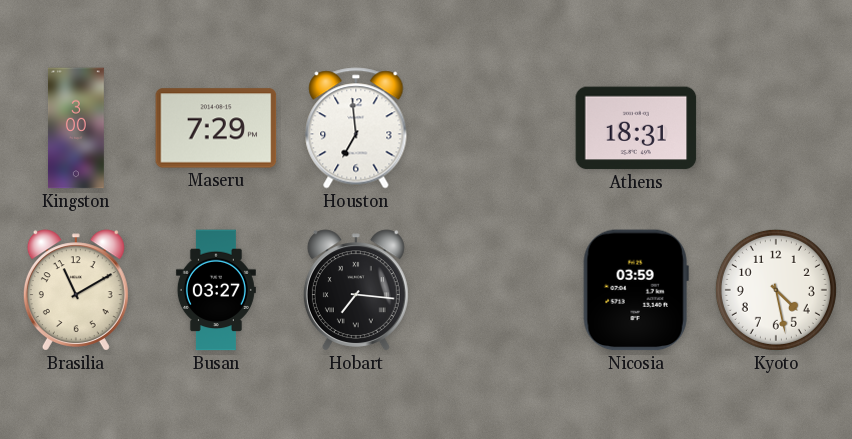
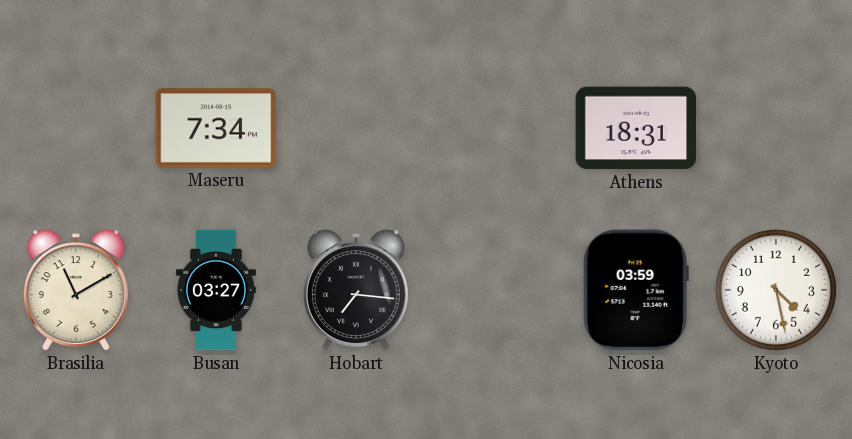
Kingston: 3:00 -> none (76, 128)
Maseru: 7:29 -> 7:34 (216, 128)
Houston: 6:59 -> none (356, 128)
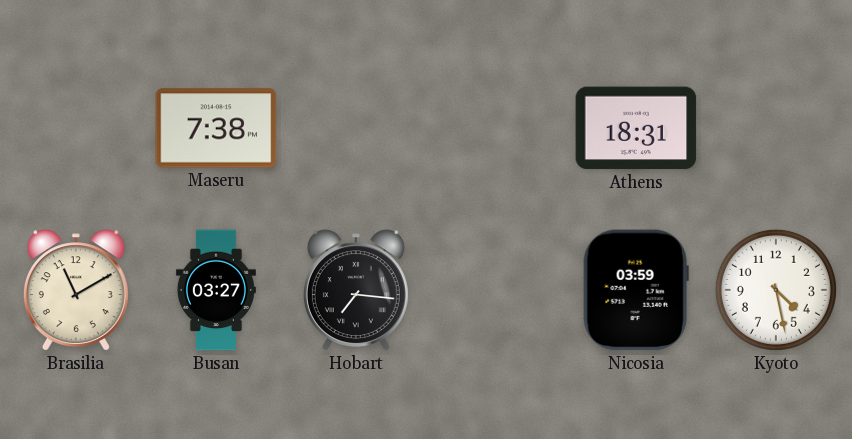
Maseru: 7:34 -> 7:38 (216, 128)
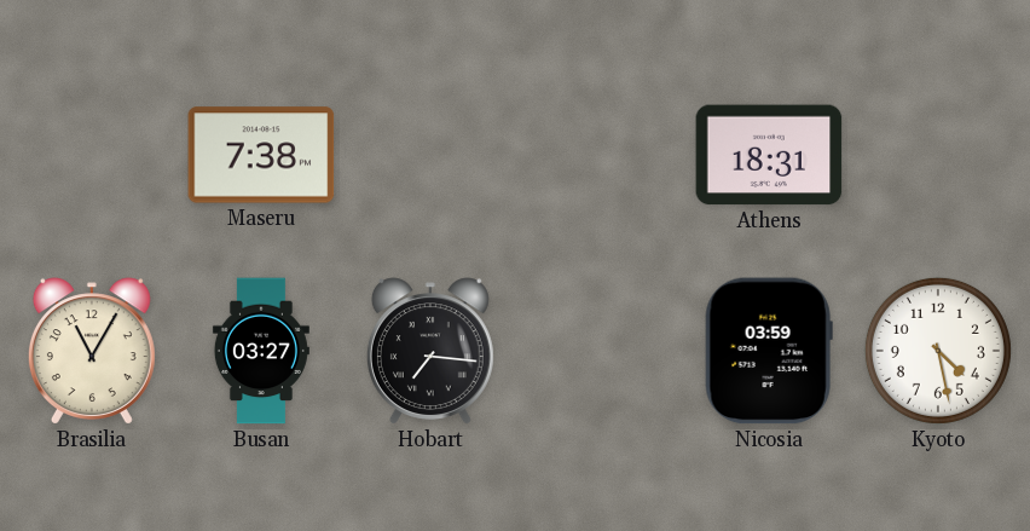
Brasilia: 11:10 -> 11:05 (92, 351)
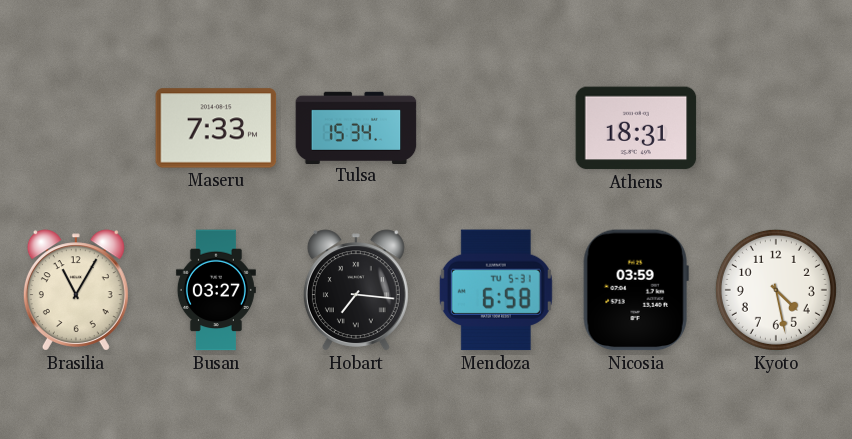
Maseru: 7:38 -> 7:33 (216, 128)
Tulsa: none -> 15:34 (356, 127)
Mendoza: none -> 6:58 (496, 290)
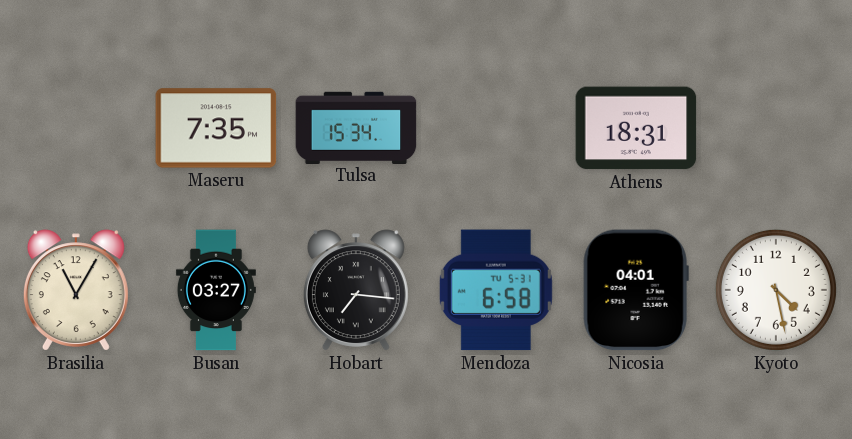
Maseru: 7:33 -> 7:35 (216, 128)
Nicosia: 03:59 -> 04:01 (636, 290)
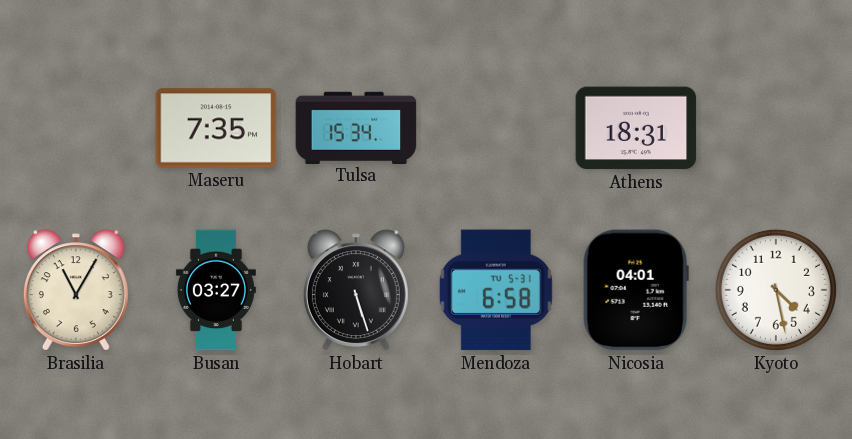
Hobart: 7:16 -> 5:27 (356, 290)
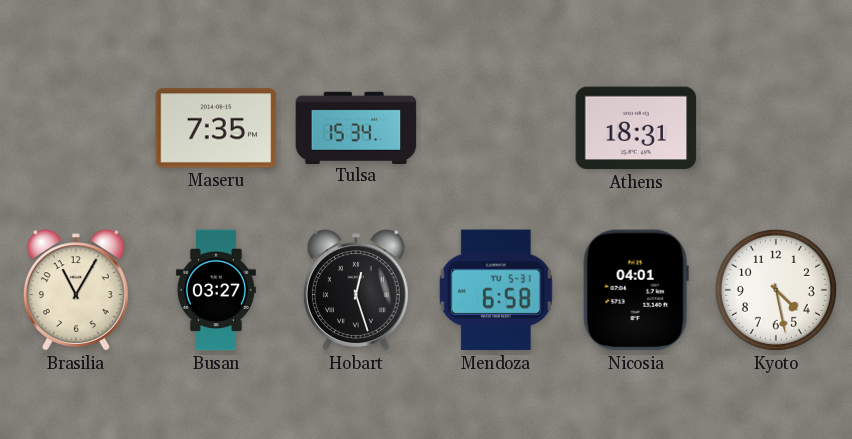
Hobart: 5:27 -> 12:27 (356, 290)
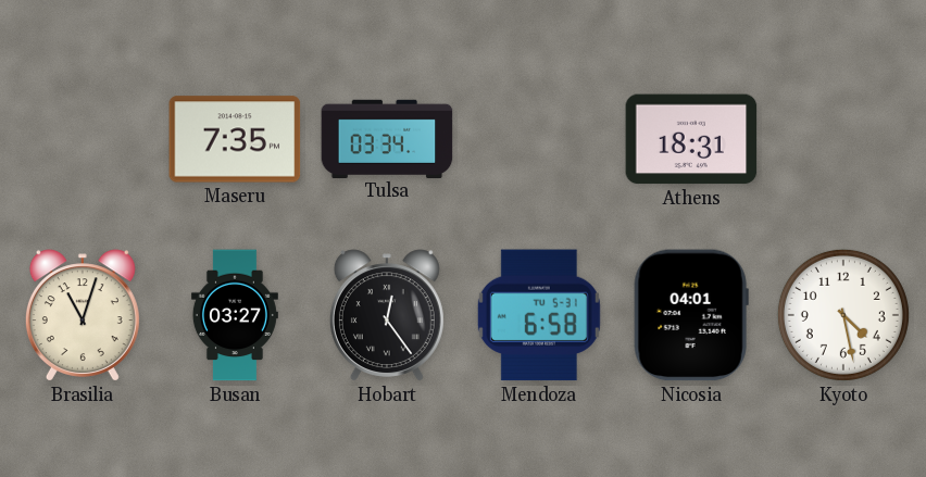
Tulsa: 15:34 -> 03:34 (387, 138)
Brasilia: 11:05 -> 11:03 (83, 315)
Hobart: 12:27 -> 12:24 (387, 315)
